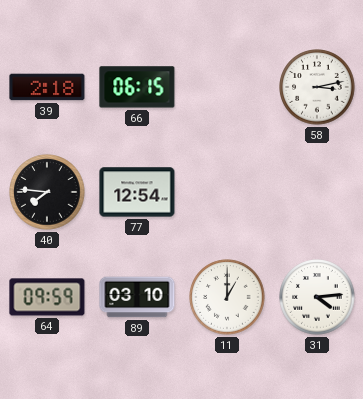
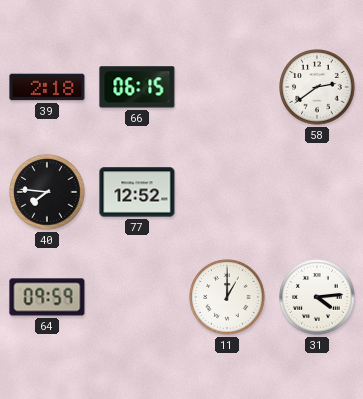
58: 3:13 -> 2:39 (317, 87)
77: 12:54 -> 12:52 (137, 192)
89: 03:10 -> none (137, 297)
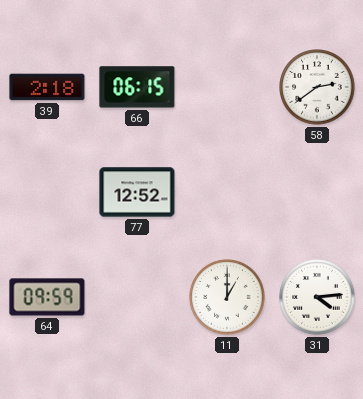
40: 7:46 -> none (47, 192)
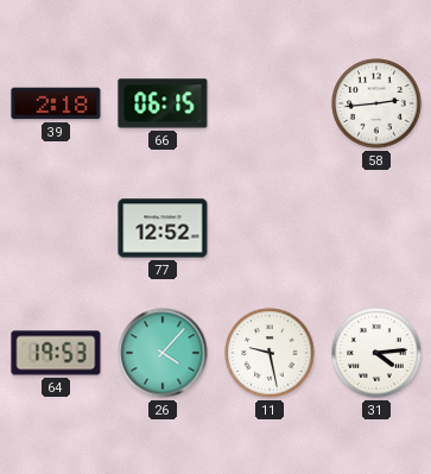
58: 2:39 -> 2:44 (376, 103)
64: 09:59 -> 19:53 (56, 353)
26: none -> 4:07 (163, 353)
11: 1:00 -> 9:28 (270, 353)
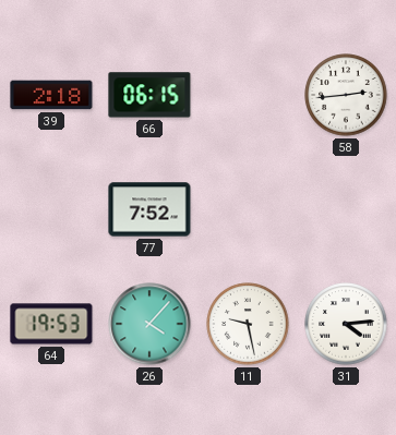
77: 12:52 -> 7:52 (149, 209)
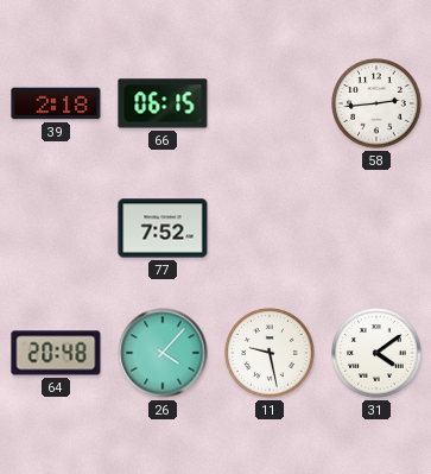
64: 19:53 -> 20:48 (56, 353)
31: 4:14 -> 4:09 (376, 353)
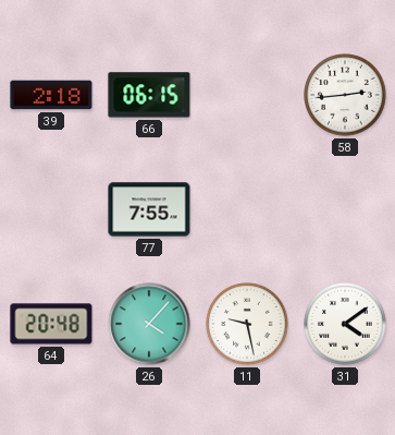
77: 7:52 -> 7:55 (149, 209)
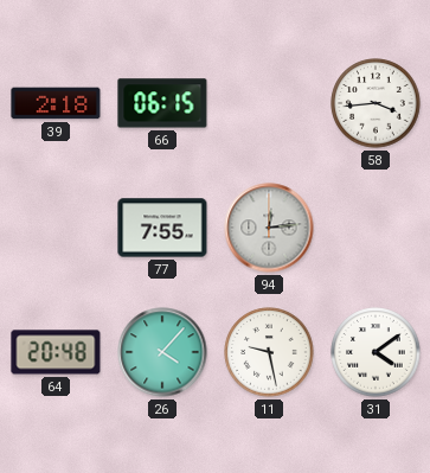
58: 2:44 -> 3:44 (376, 103)
94: none -> 12:14 (269, 228)
